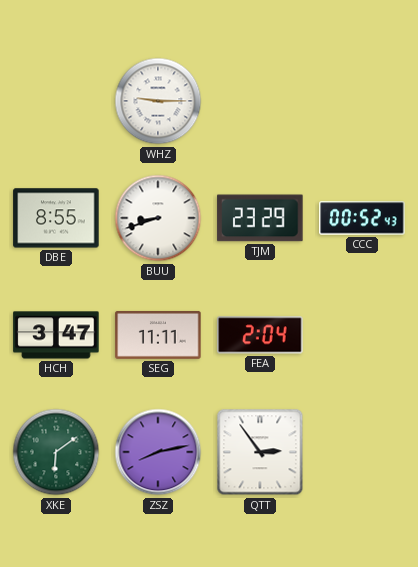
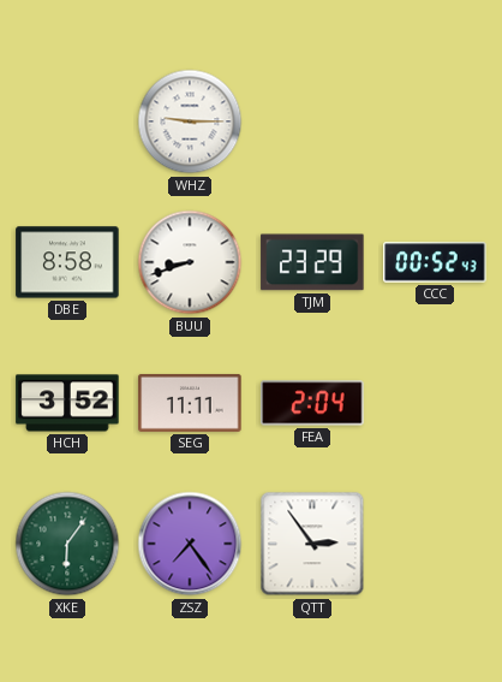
DBE: 8:55 -> 8:58 (67, 262)
HCH: 3:47 -> 3:52 (67, 403)
XKE: 6:09 -> 6:06 (67, 544)
ZSZ: 8:13 -> 7:24 (190, 544)
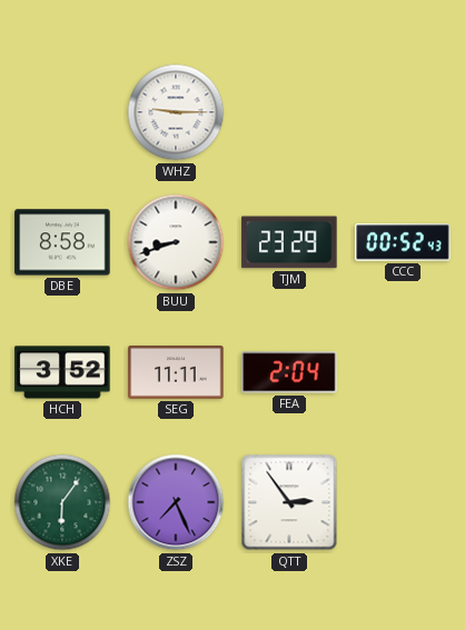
ZSZ: 7:24 -> 7:26 (176, 502)
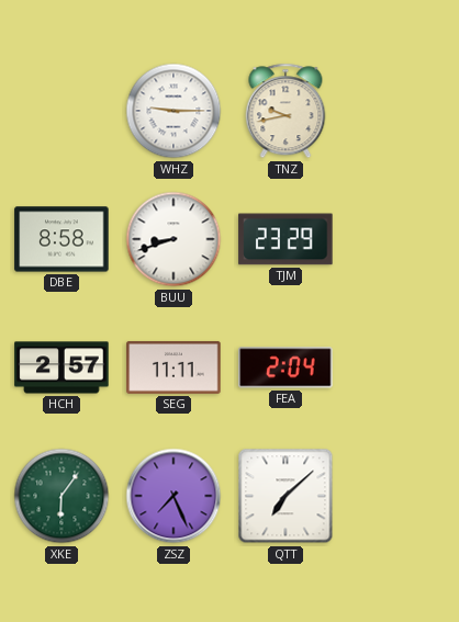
TNZ: none -> 9:43 (286, 111)
CCC: 00:52 -> none (403, 242)
HCH: 3:52 -> 2:57 (61, 367)
QTT: 2:54 -> 7:08 (286, 496)
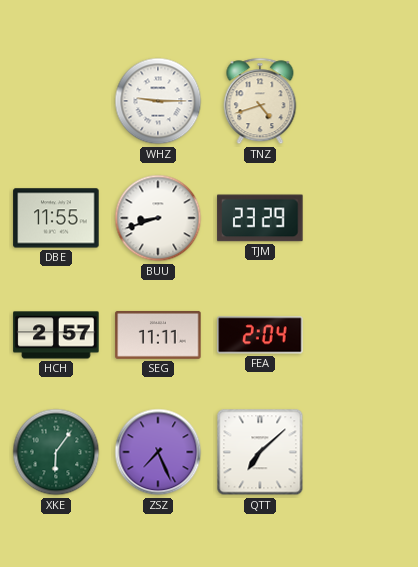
TNZ: 9:43 -> 4:42 (260, 101)
DBE: 8:58 -> 11:55 (56, 218)
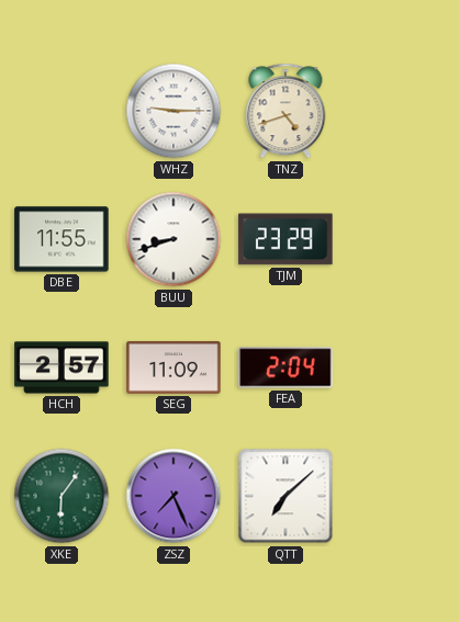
SEG: 11:11 -> 11:09 (173, 367)
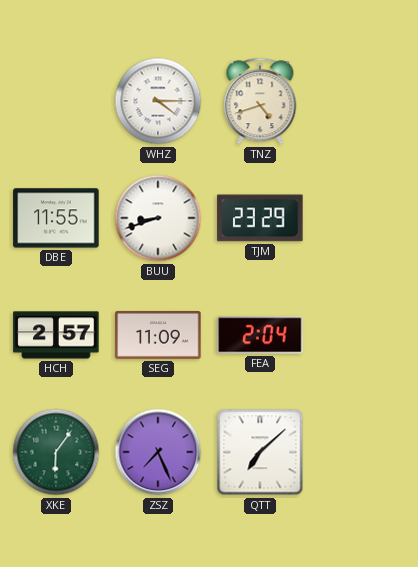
WHZ: 9:15 -> 4:15 (158, 101)
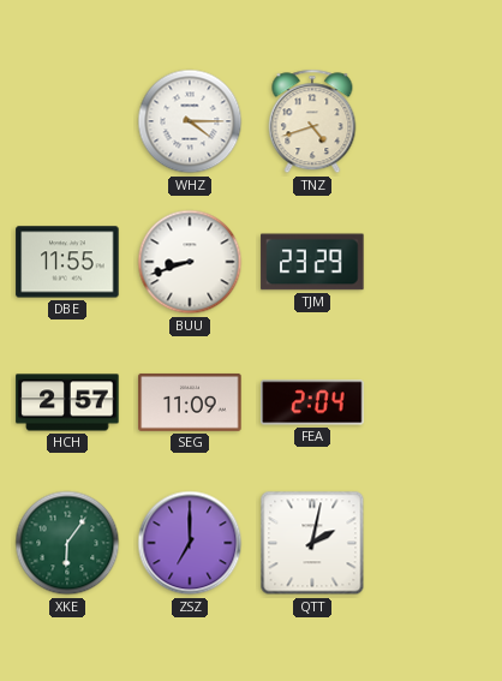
ZSZ: 7:26 -> 7:00 (190, 543)
QTT: 7:08 -> 2:02 (312, 543)
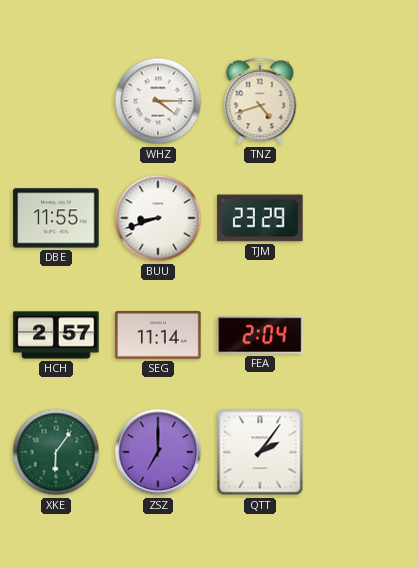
SEG: 11:09 -> 11:14 (158, 335)
QTT: 2:02 -> 2:06 (260, 452)
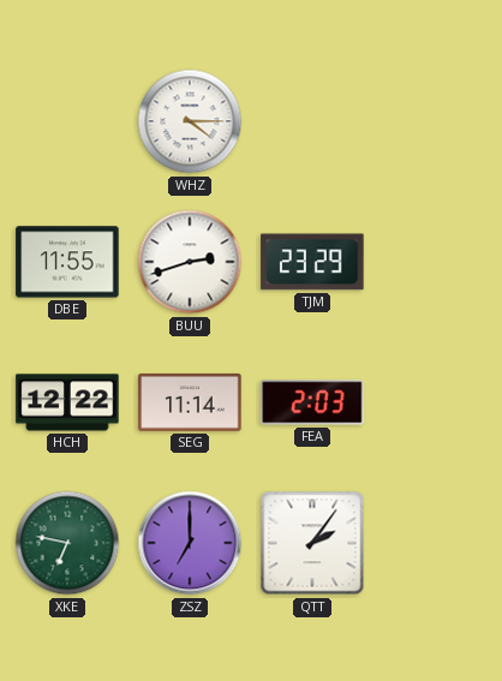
TNZ: 4:42 -> none (260, 101)
BUU: 8:42 -> 2:42 (190, 262)
HCH: 2:57 -> 12:22 (67, 402)
FEA: 2:04 -> 2:03 (312, 402)
XKE: 6:06 -> 6:47 (67, 543)
